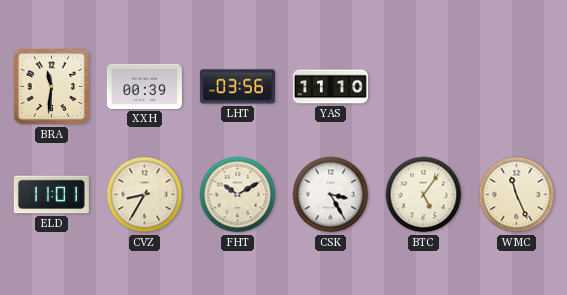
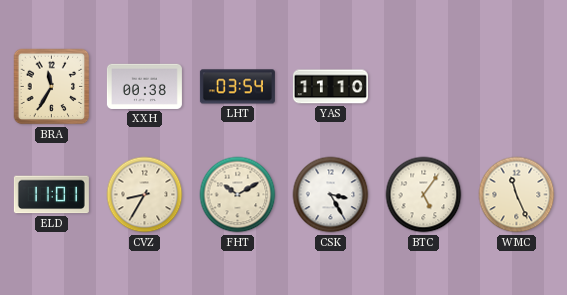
BRA: 11:31 -> 11:35 (52, 87)
XXH: 00:39 -> 00:38 (144, 86)
LHT: 03:56 -> 03:54 (237, 87)
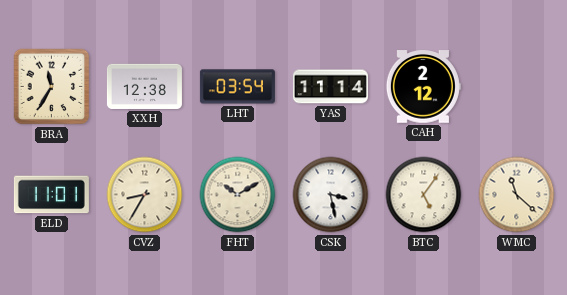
XXH: 00:38 -> 12:38 (144, 86)
YAS: 11:10 -> 11:14 (330, 87)
CAH: none -> 2:12 (423, 87)
CSK: 3:25 -> 3:28 (331, 195)
WMC: 11:26 -> 11:22 (517, 195)
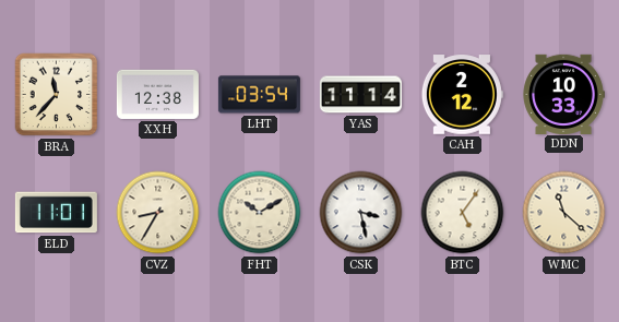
BRA: 11:35 -> 11:37 (57, 95)
DDN: none -> 10:33 (563, 94)
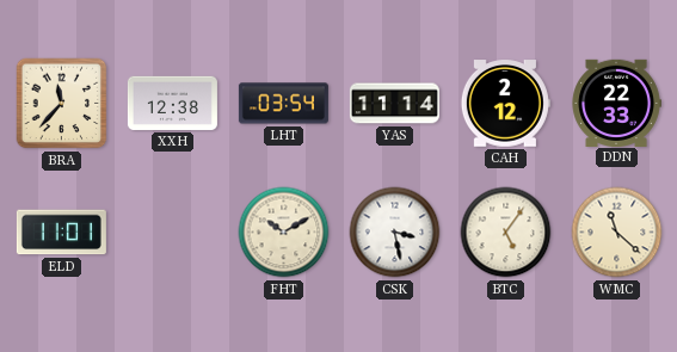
DDN: 10:33 -> 22:33 (616, 103)
CVZ: 8:35 -> none (158, 213)
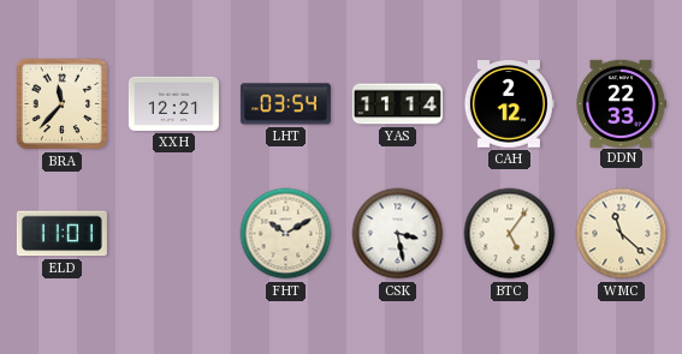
XXH: 12:38 -> 12:21 (173, 103)
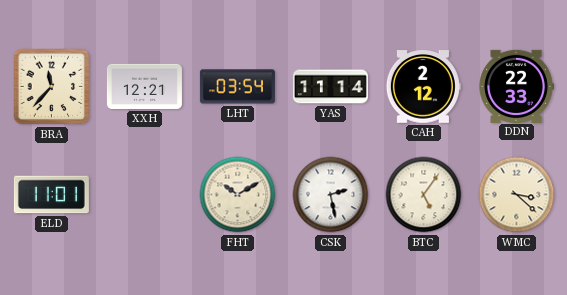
CSK: 3:28 -> 2:28 (331, 195)
WMC: 11:22 -> 3:22 (517, 195)
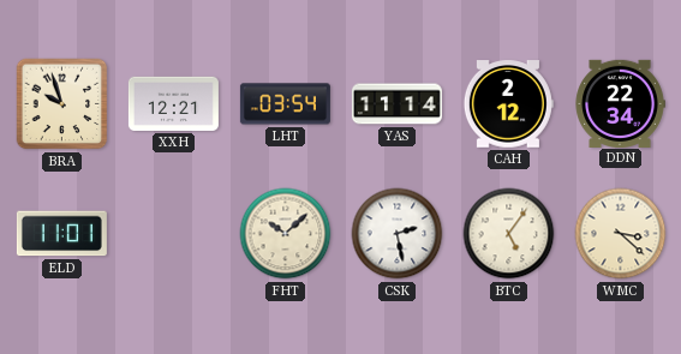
BRA: 11:37 -> 9:57 (62, 104)
DDN: 22:33 -> 22:34 (620, 103)
FHT: 10:10 -> 10:08 (286, 234)
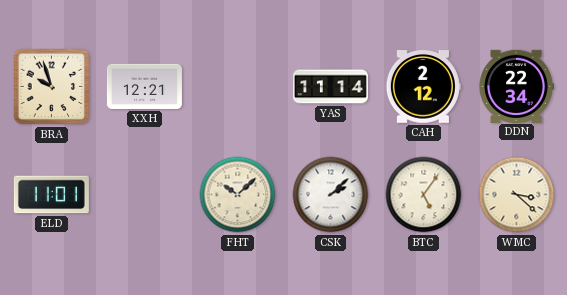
LHT: 03:54 -> none (285, 104)
CSK: 2:28 -> 2:08 (331, 195)
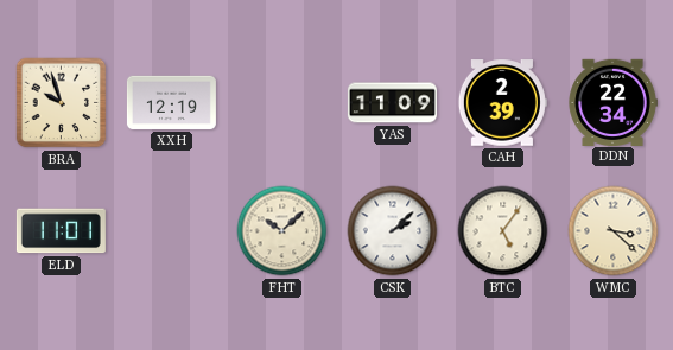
XXH: 12:21 -> 12:19 (171, 102)
YAS: 11:14 -> 11:09 (392, 103)
CAH: 2:12 -> 2:39 (502, 103)
